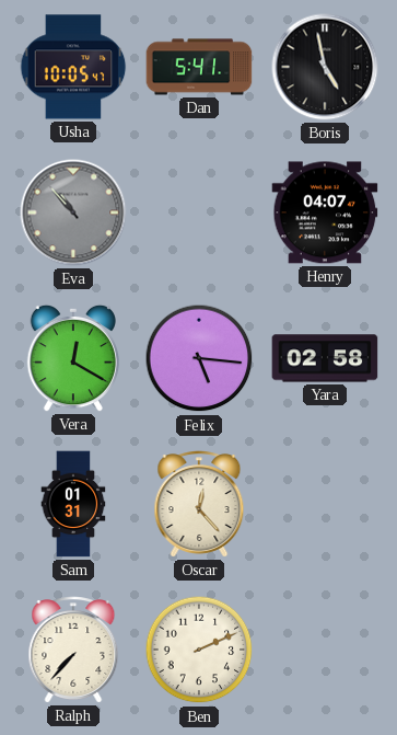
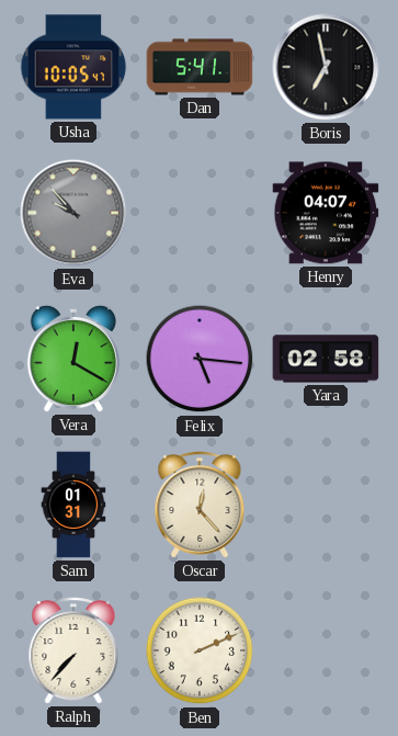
Boris: 4:58 -> 6:58 (326, 67)
Eva: 10:53 -> 9:53 (73, 213)
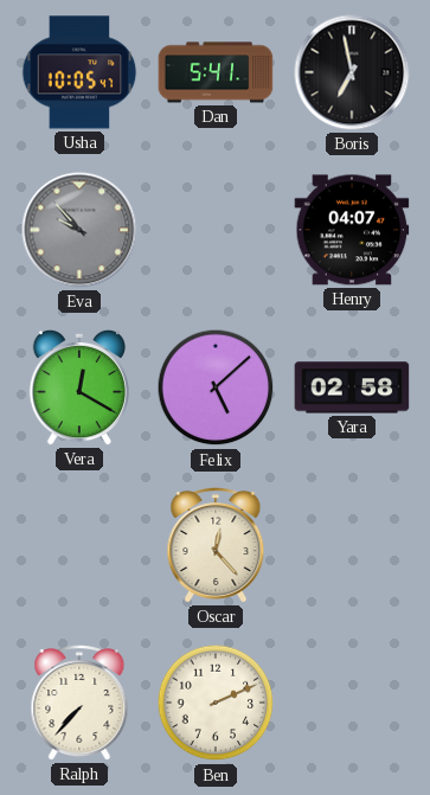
Felix: 5:16 -> 5:08 (216, 387)
Sam: 01:31 -> none (73, 505)
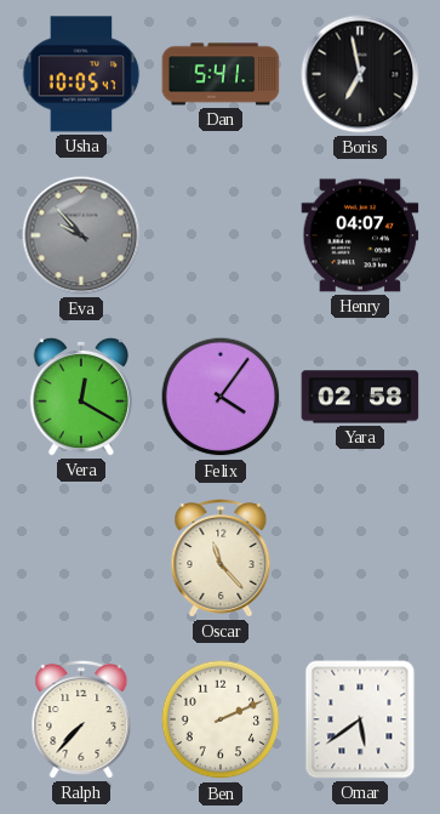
Felix: 5:08 -> 4:06 (221, 397)
Oscar: 12:23 -> 11:23 (221, 558)
Omar: none -> 5:39 (360, 719)
